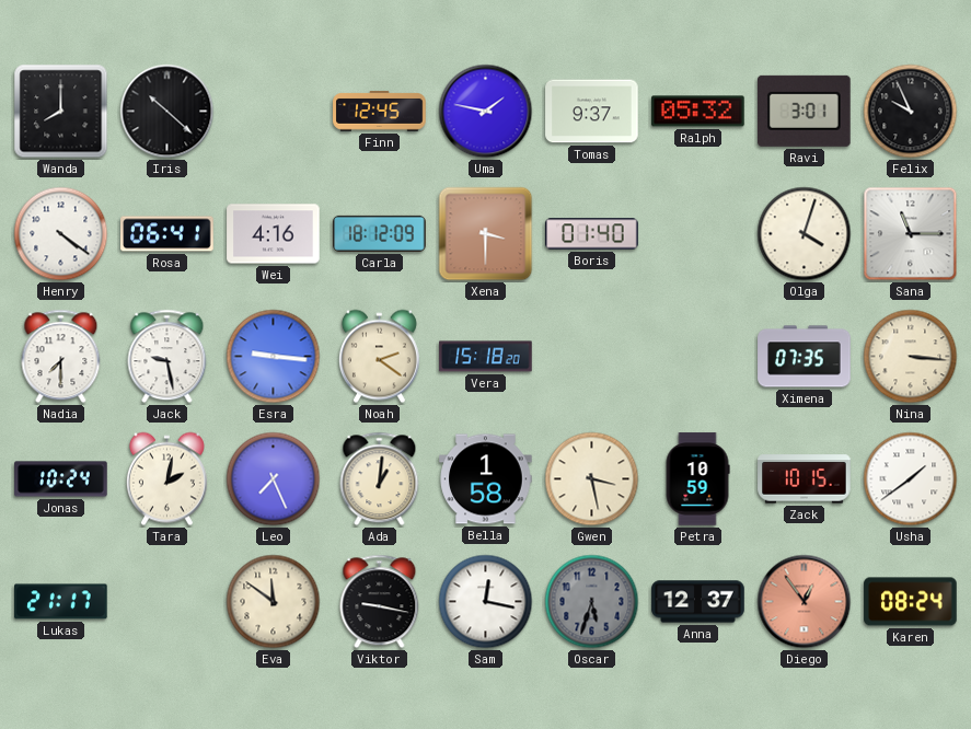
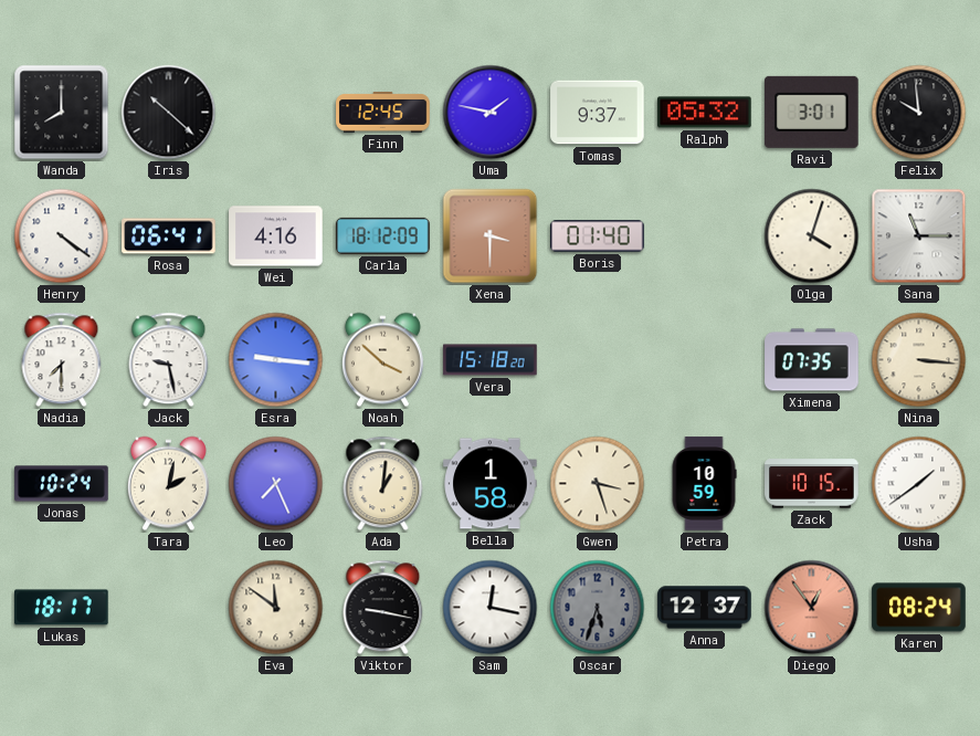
Felix: 9:56 -> 9:59 (919, 113)
Noah: 2:21 -> 3:52 (382, 360)
Gwen: 3:28 -> 3:27 (598, 484)
Lukas: 21:17 -> 18:17 (62, 608)
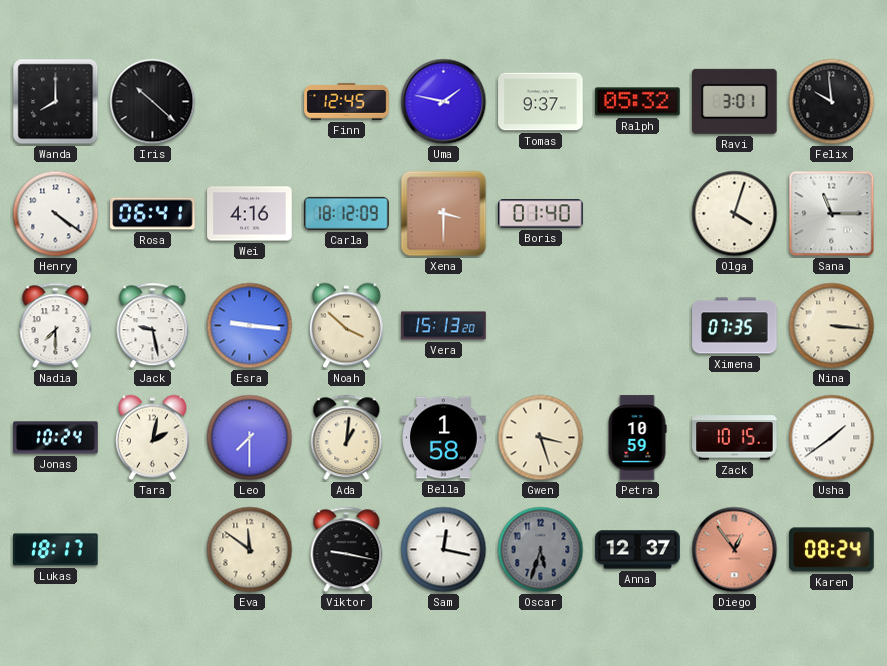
Vera: 15:18 -> 15:13 (444, 326)
Leo: 7:26 -> 7:30 (250, 438)
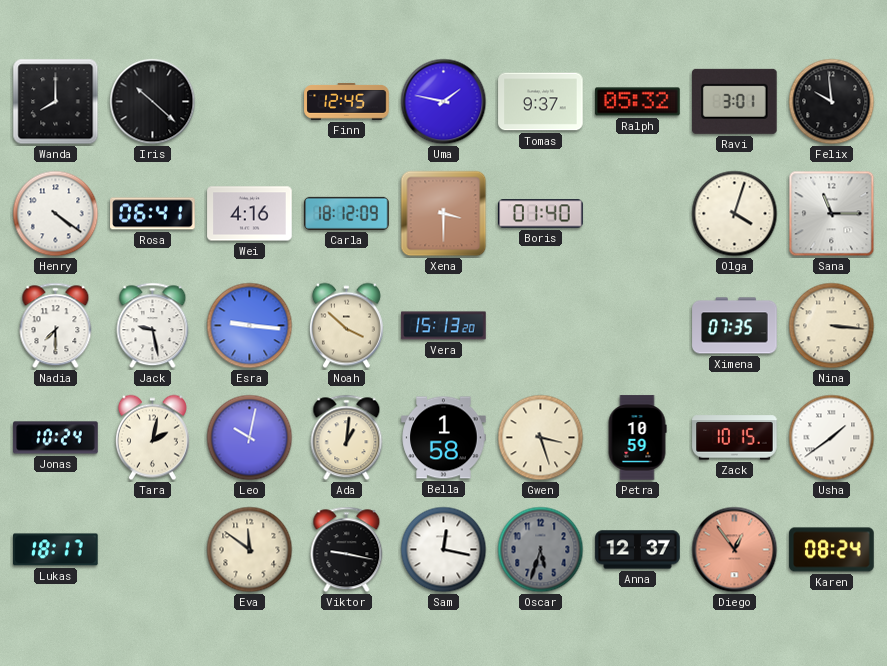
Leo: 7:30 -> 10:02 (250, 438)
